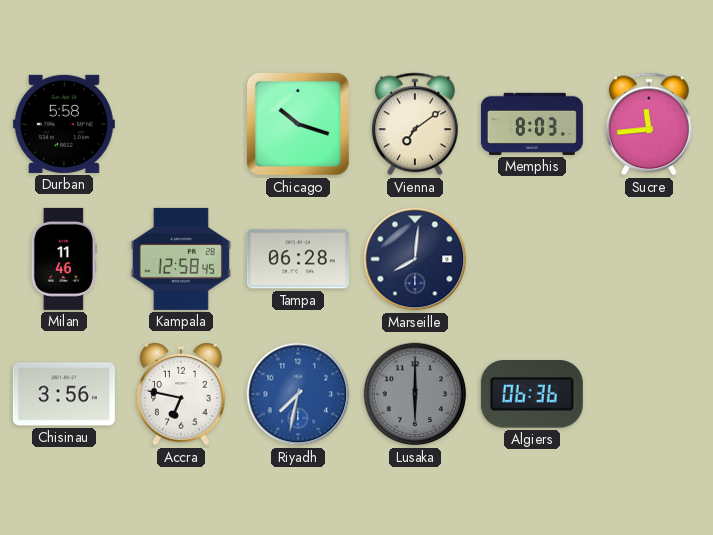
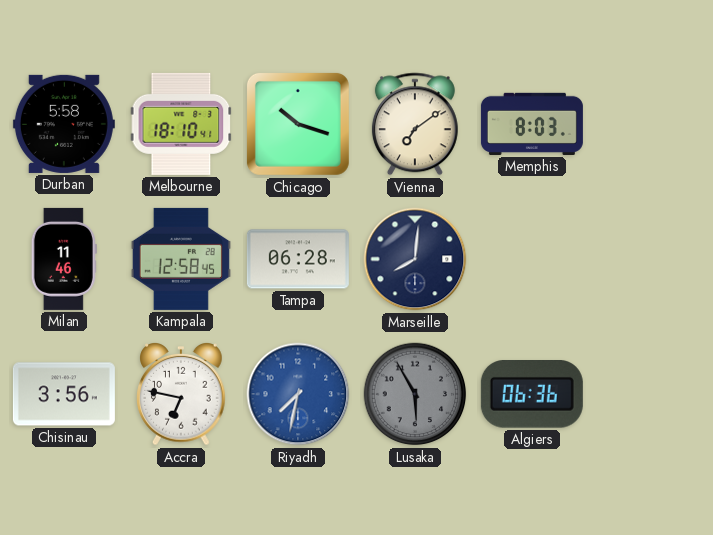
Melbourne: none -> 18:10 (181, 124)
Sucre: 11:44 -> none (649, 124)
Lusaka: 6:00 -> 5:55 (415, 394)
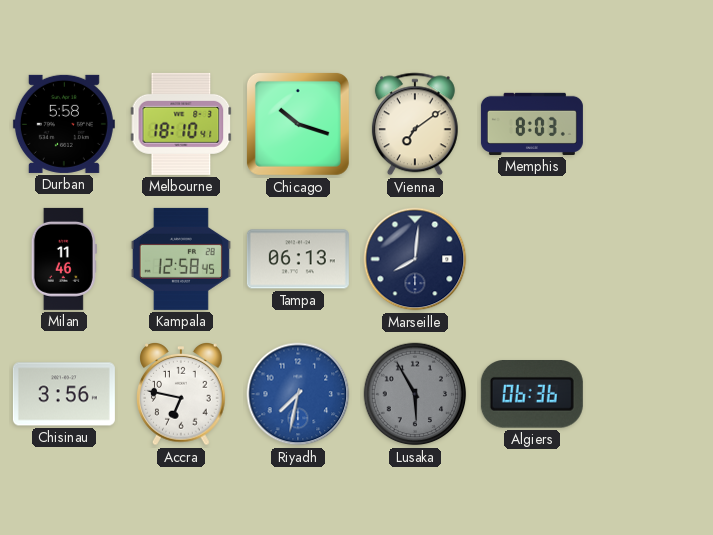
Tampa: 06:28 -> 06:13 (298, 259)
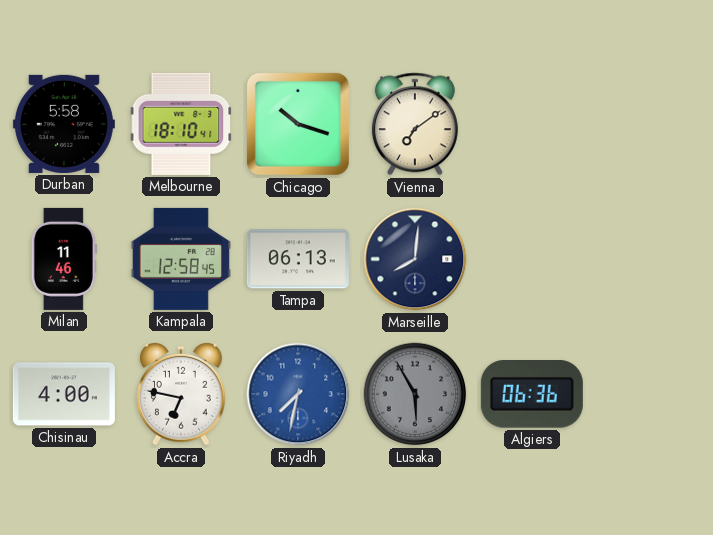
Memphis: 8:03 -> none (532, 124)
Chisinau: 3:56 -> 4:00 (64, 394)
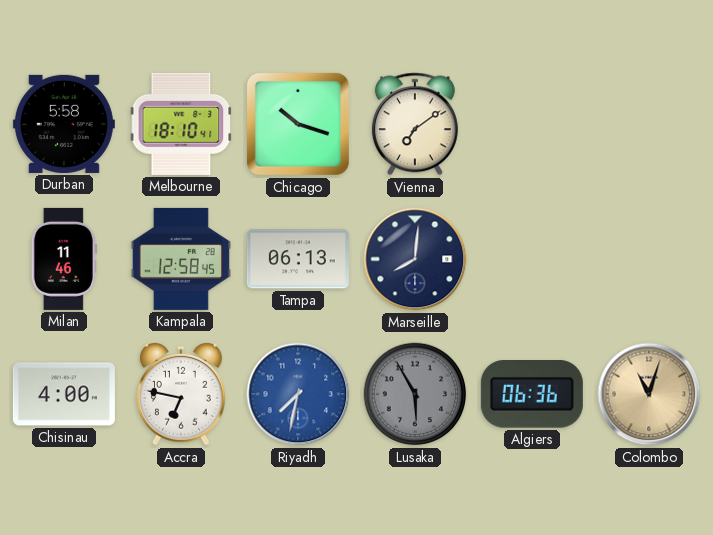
Colombo: none -> 11:03 (649, 394)
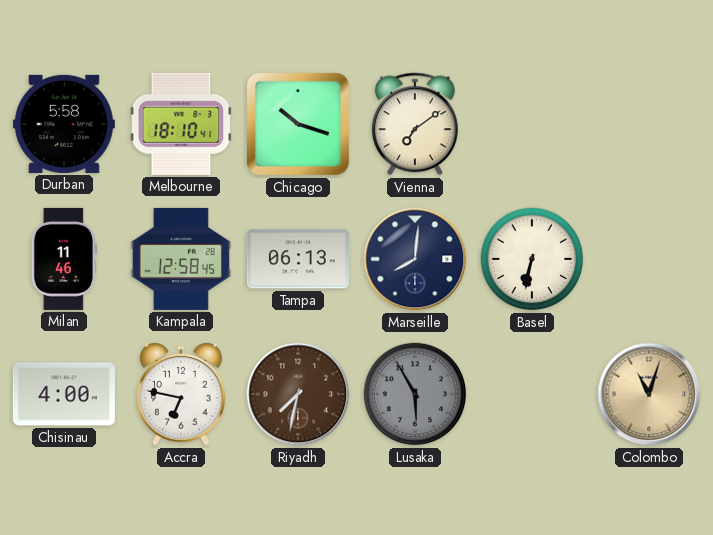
Basel: none -> 6:32 (532, 259)
Riyadh dial: blue -> brown (298, 394)
Algiers: 06:36 -> none (532, 394)
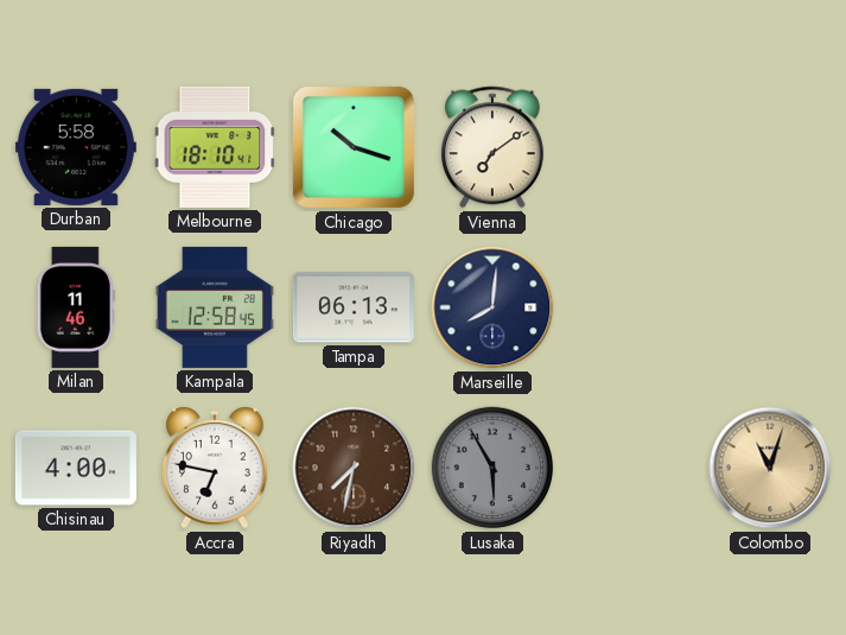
Basel: 6:32 -> none (532, 259)
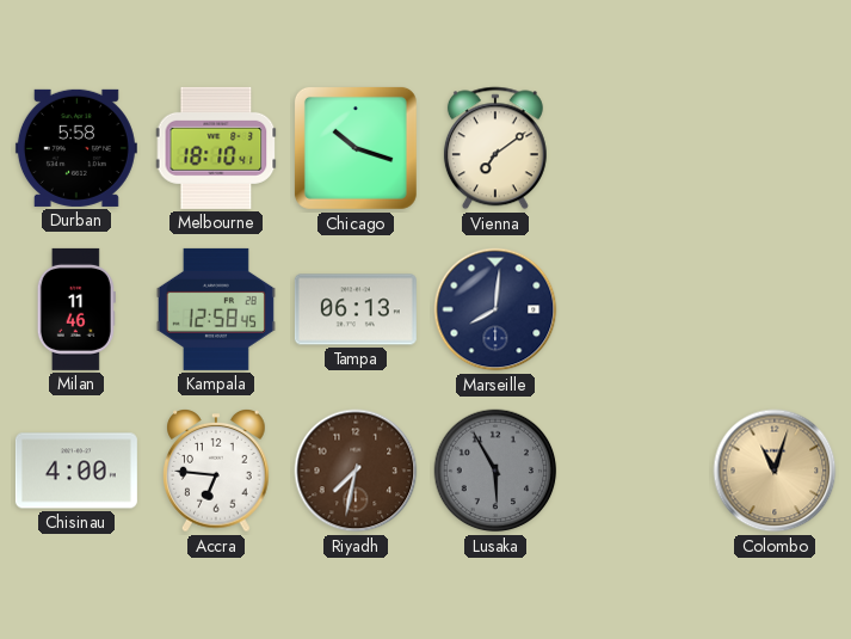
Accra: 6:47 -> 6:46 (216, 472)
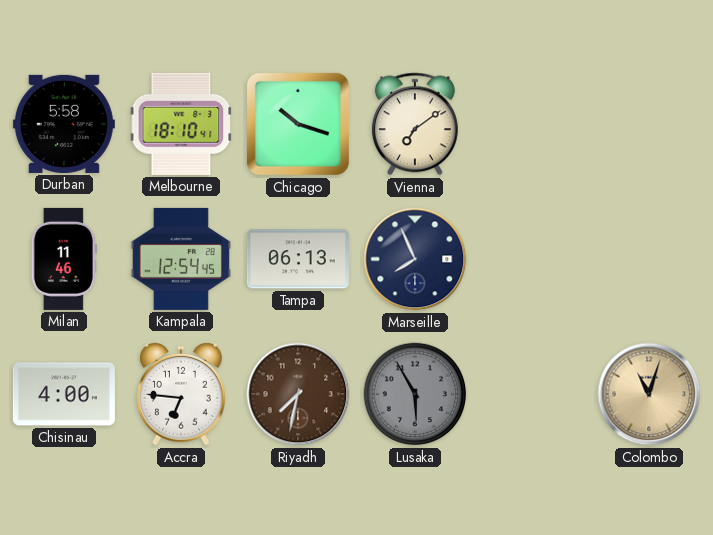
Kampala: 12:58 -> 12:54 (181, 259)
Marseille: 8:01 -> 7:56 (415, 259)
